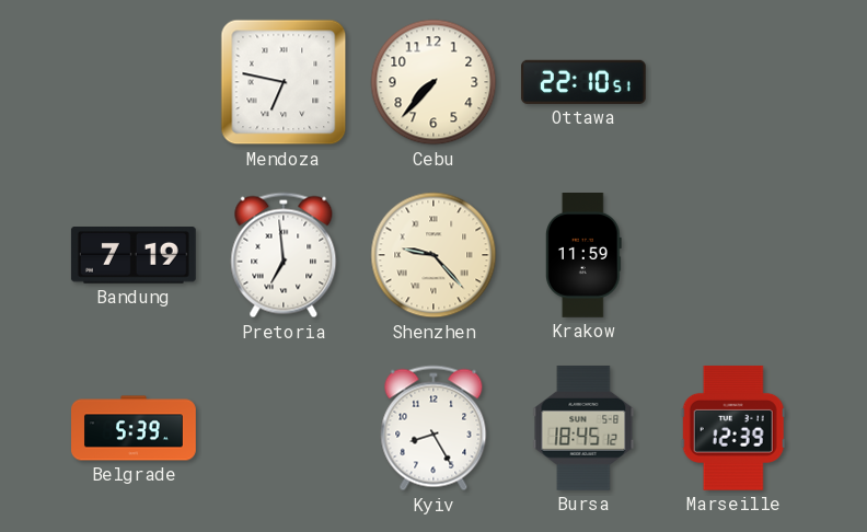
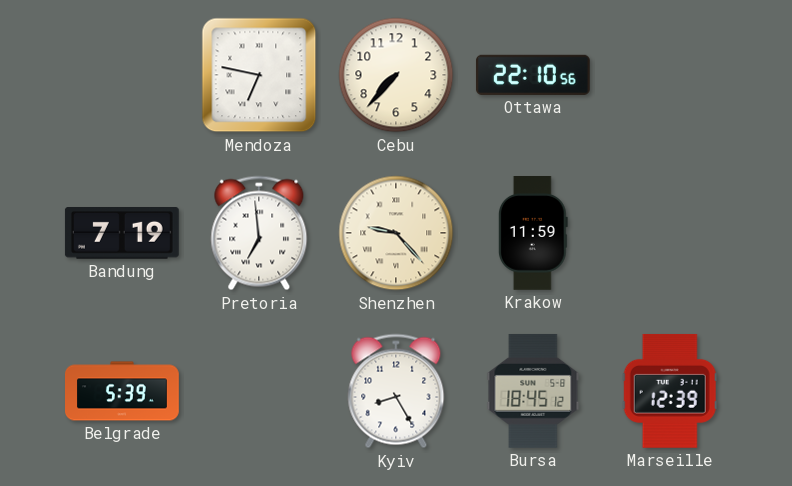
Ottawa: 22:10:51 -> 22:10:56 (533, 75)
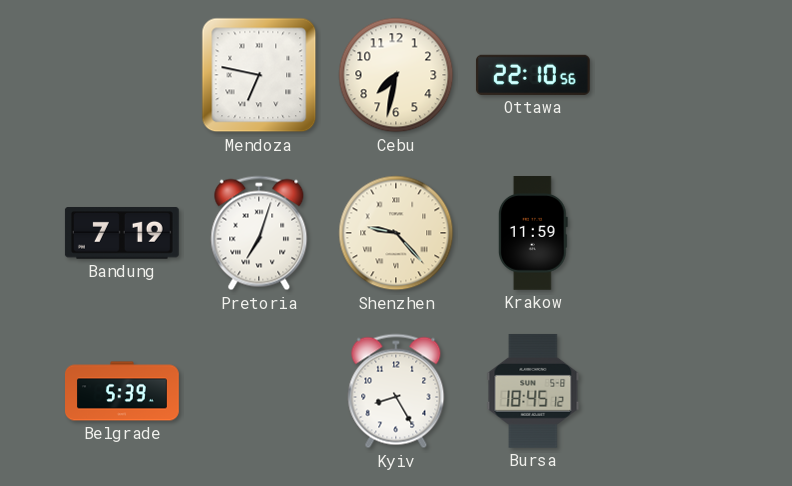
Cebu: 7:37 -> 7:32 (396, 75)
Pretoria: 6:59 -> 7:03 (259, 233)
Marseille: 12:39 -> none (670, 391)
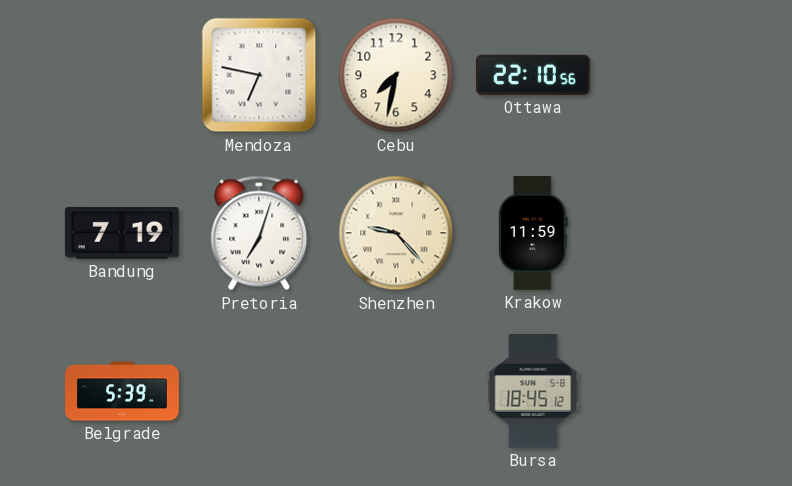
Kyiv: 8:25 -> none (396, 391)
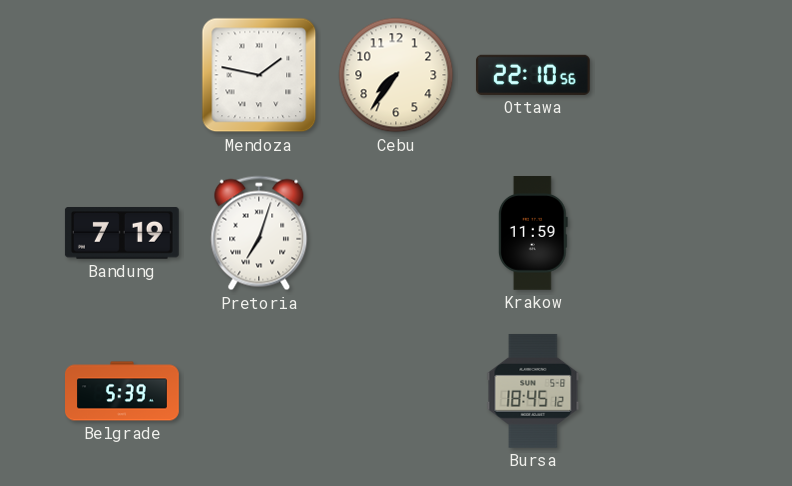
Mendoza: 6:47 -> 1:47 (259, 75)
Cebu: 7:32 -> 7:36 (396, 75)
Shenzhen: 9:23 -> none (396, 233)
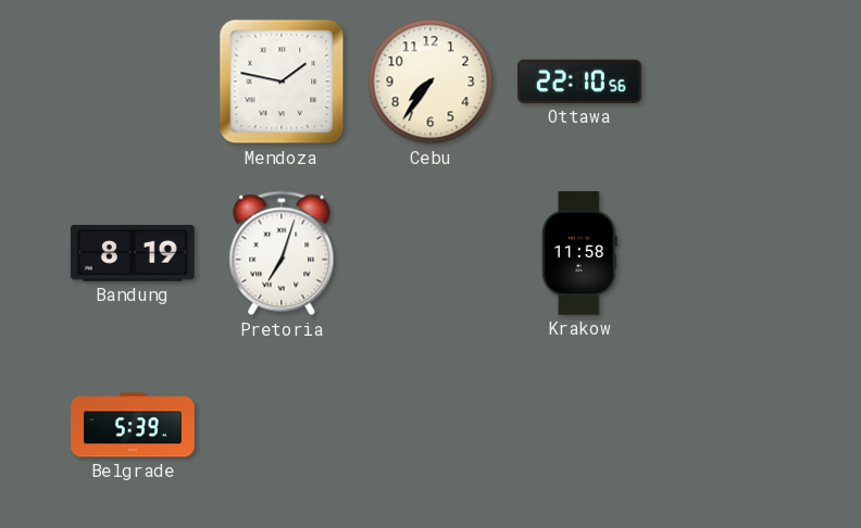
Bandung: 7:19 -> 8:19 (133, 254)
Krakow: 11:59 -> 11:58 (579, 254)
Bursa: 18:45 -> none (533, 391)
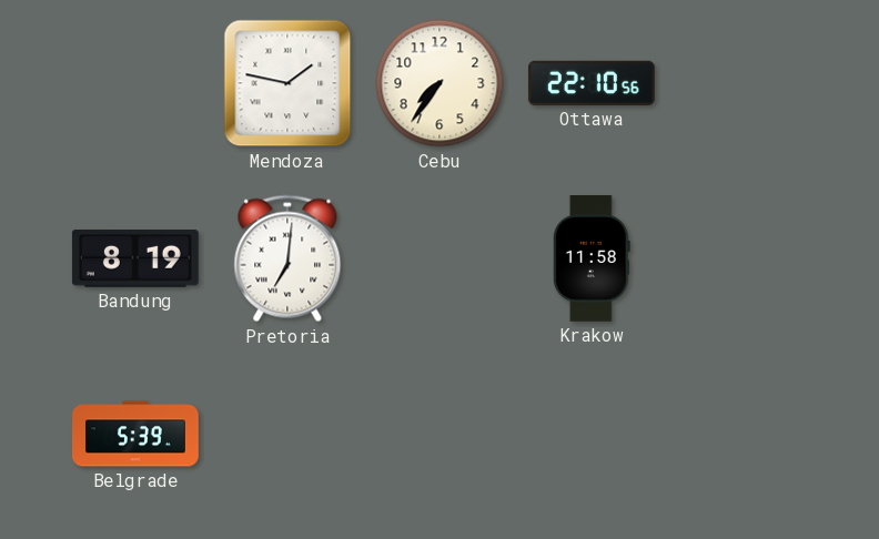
Pretoria: 7:03 -> 7:01 (287, 258)
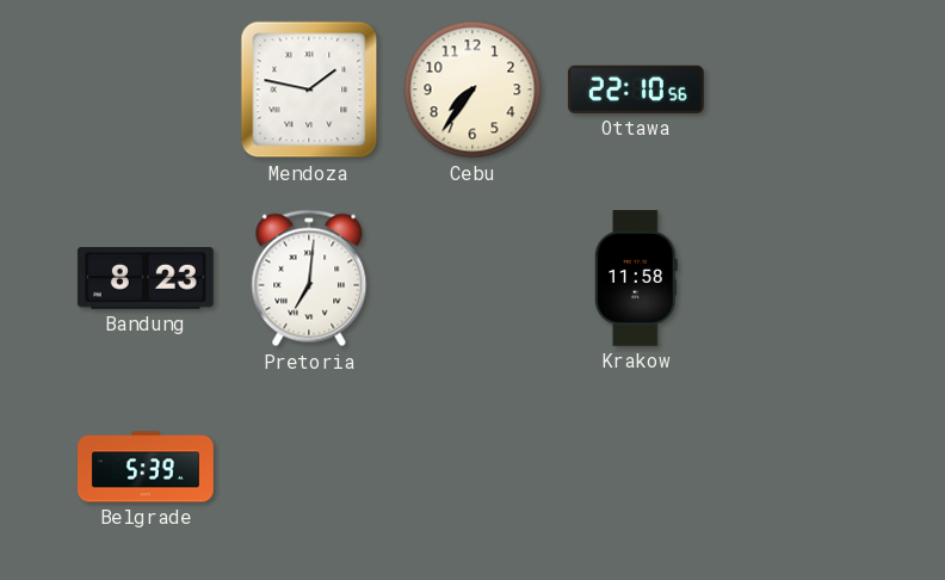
Bandung: 8:19 -> 8:23 (146, 279)
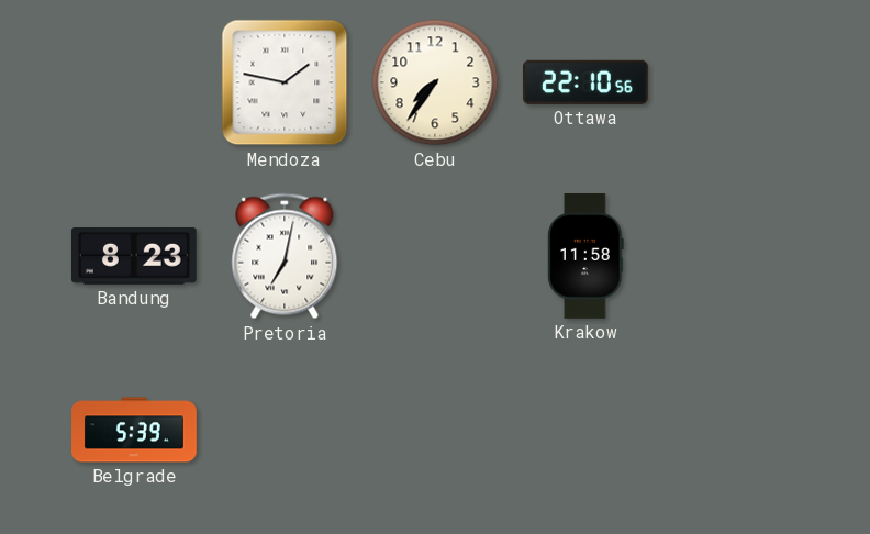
Pretoria: 7:01 -> 7:02 (285, 256)
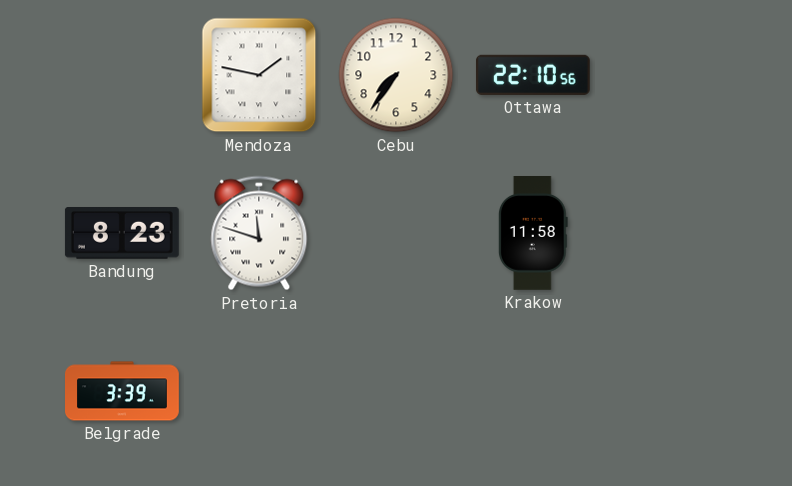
Pretoria: 7:02 -> 11:48 (259, 233)
Belgrade: 5:39 -> 3:39 (122, 391)
